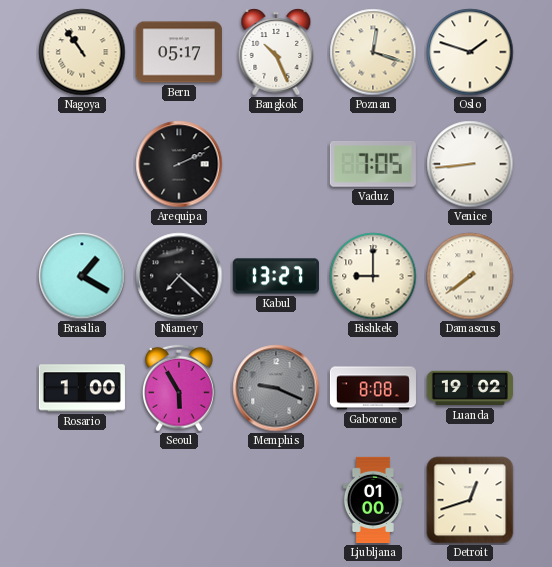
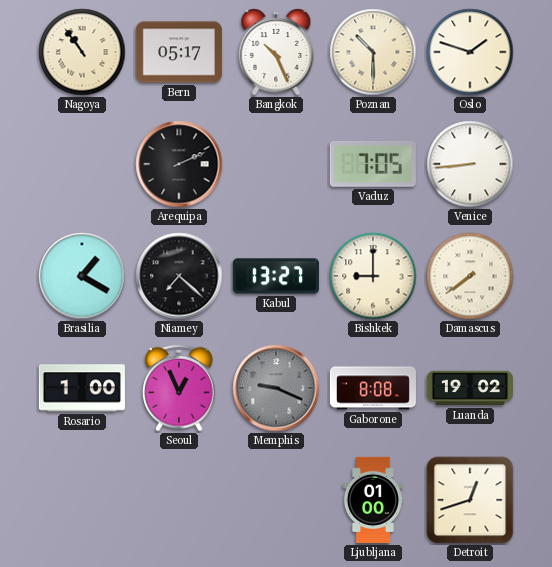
Poznan: 12:18 -> 10:30 (373, 52)
Seoul: 5:55 -> 12:56 (180, 388)
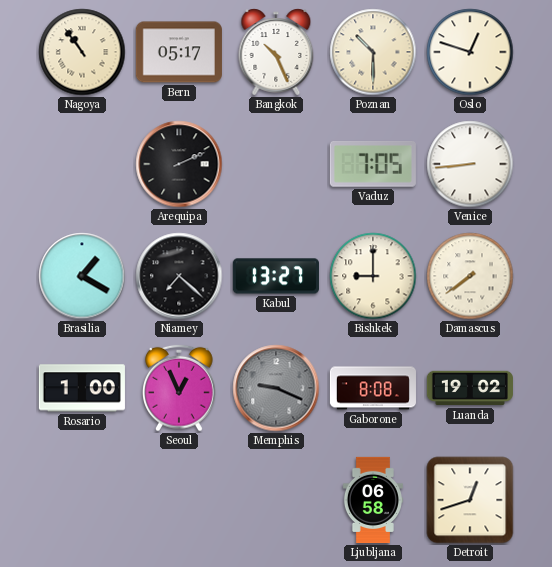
Oslo: 1:48 -> 12:48 (470, 52)
Ljubljana: 01:00 -> 06:58 (373, 500)
